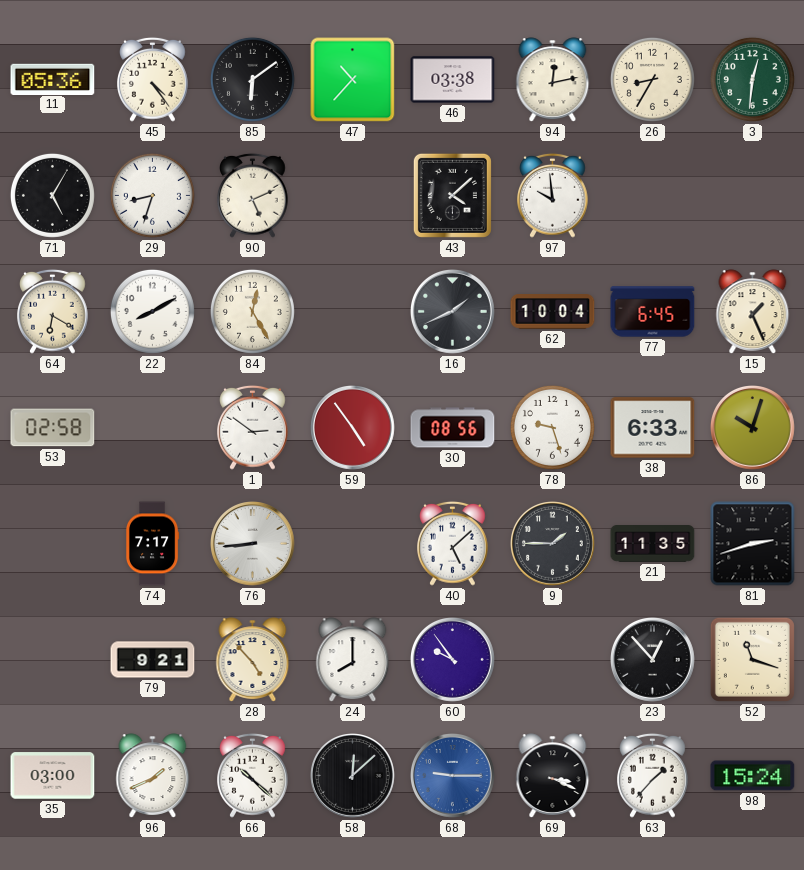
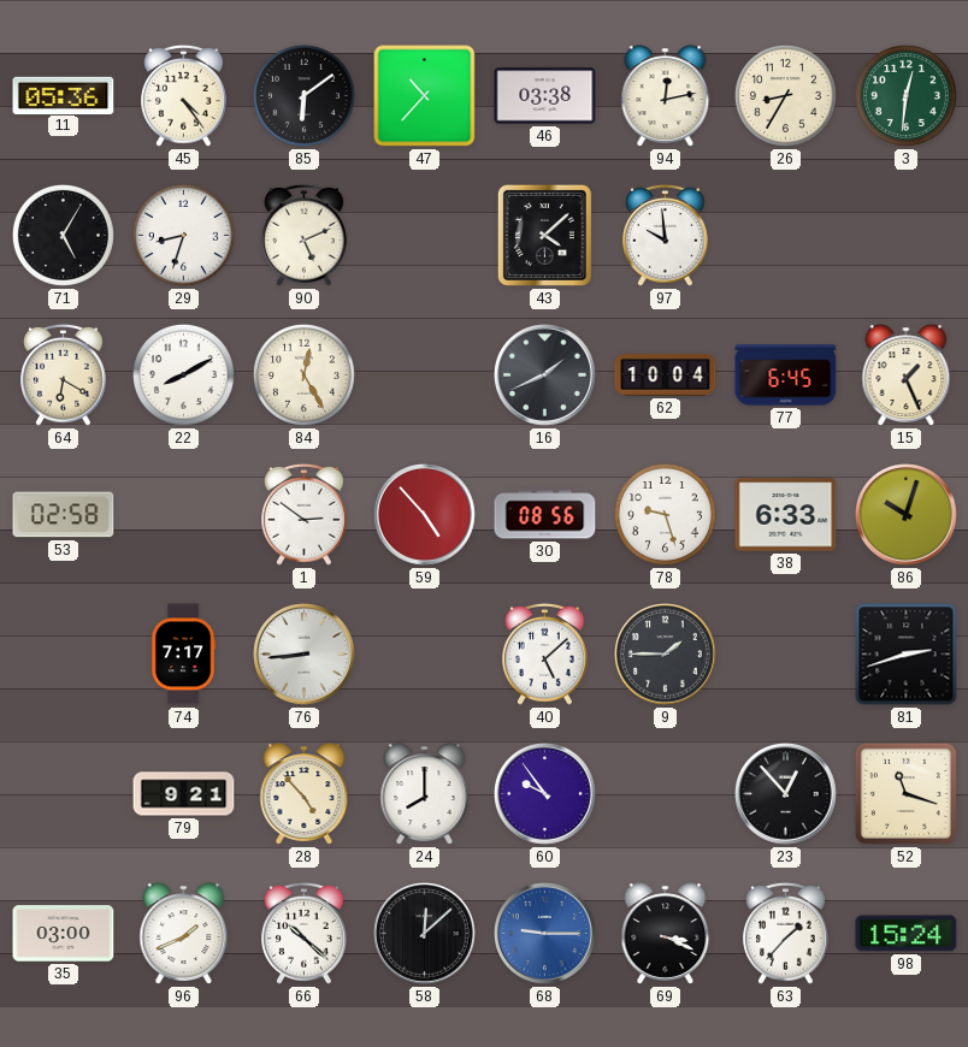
59: 4:54 -> 4:53 (425, 515)
21: 11:35 -> none (653, 544)
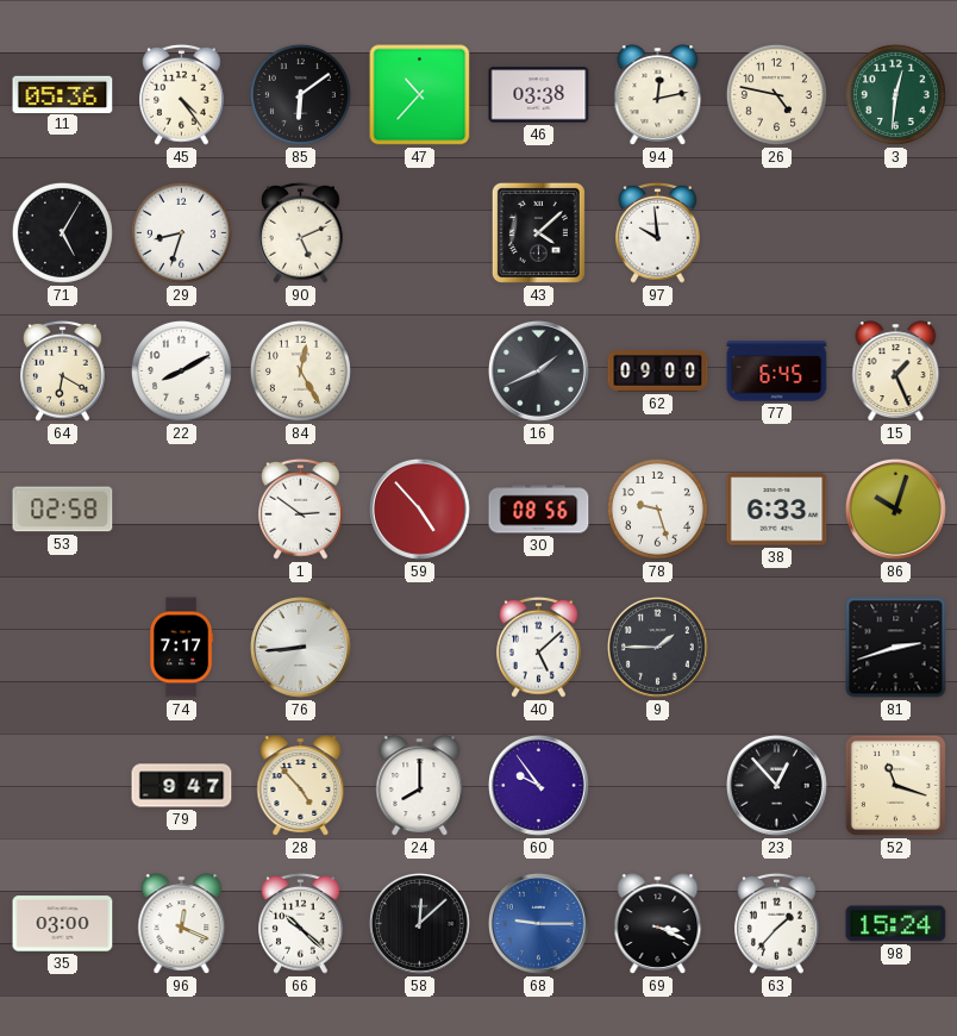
26: 8:35 -> 4:47 (776, 94)
62: 10:04 -> 09:00 (658, 372)
79: 9:21 -> 9:47 (182, 786)
96: 1:41 -> 12:19 (182, 924)
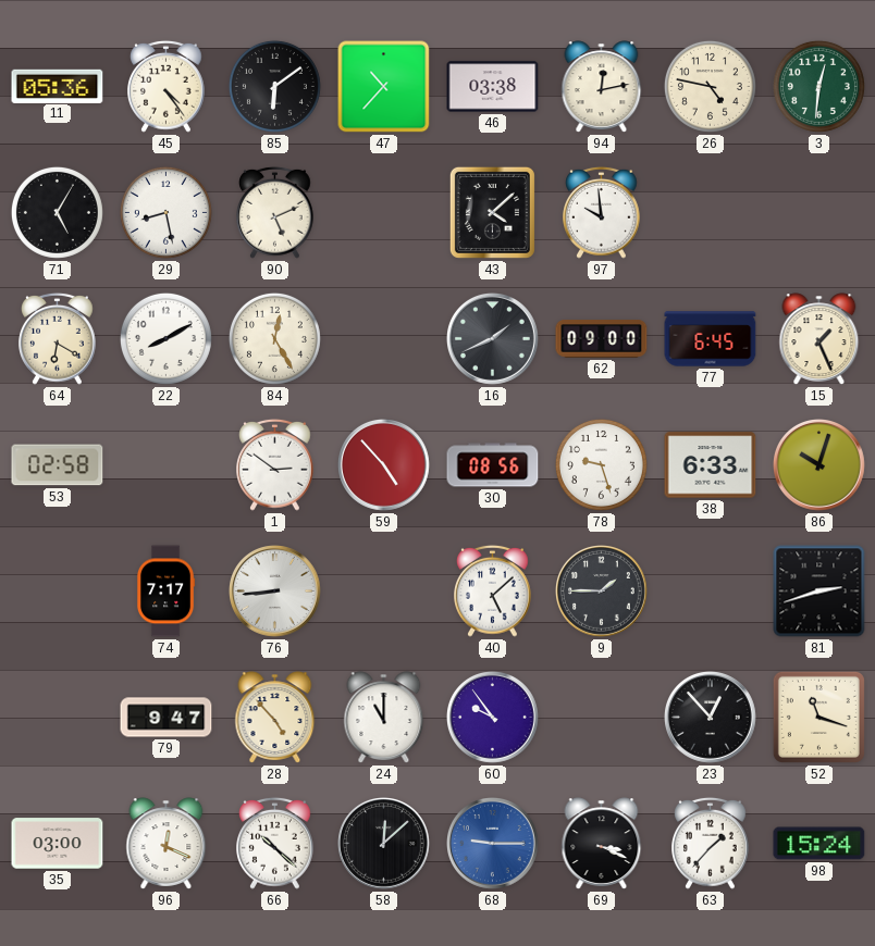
29: 8:33 -> 8:28 (165, 212)
24: 8:00 -> 11:00 (384, 718)
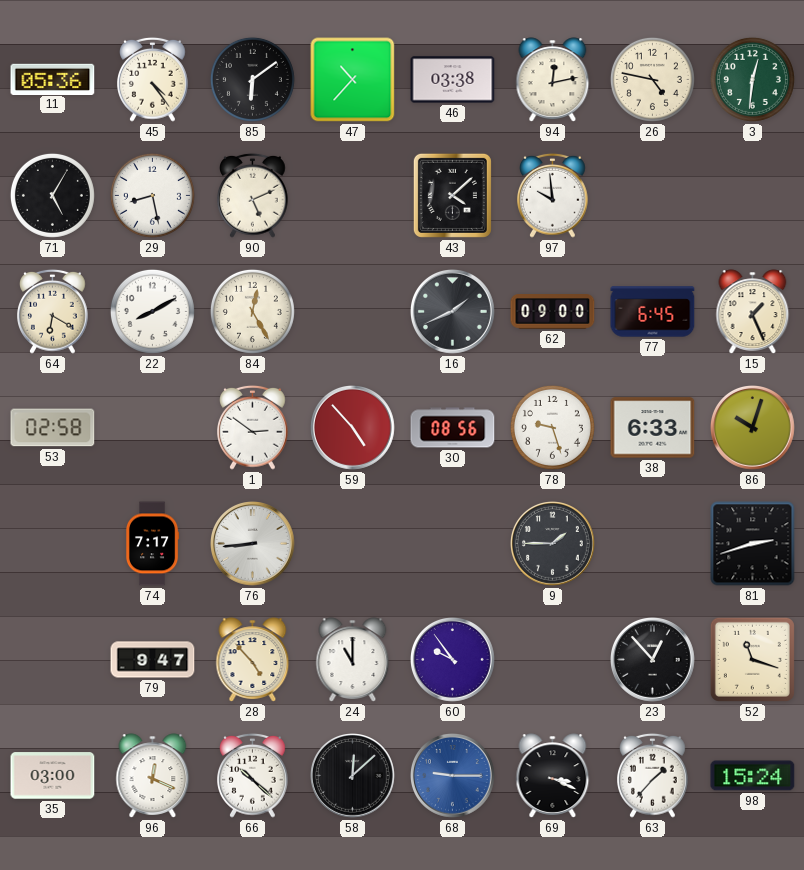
40: 5:08 -> none (493, 590)
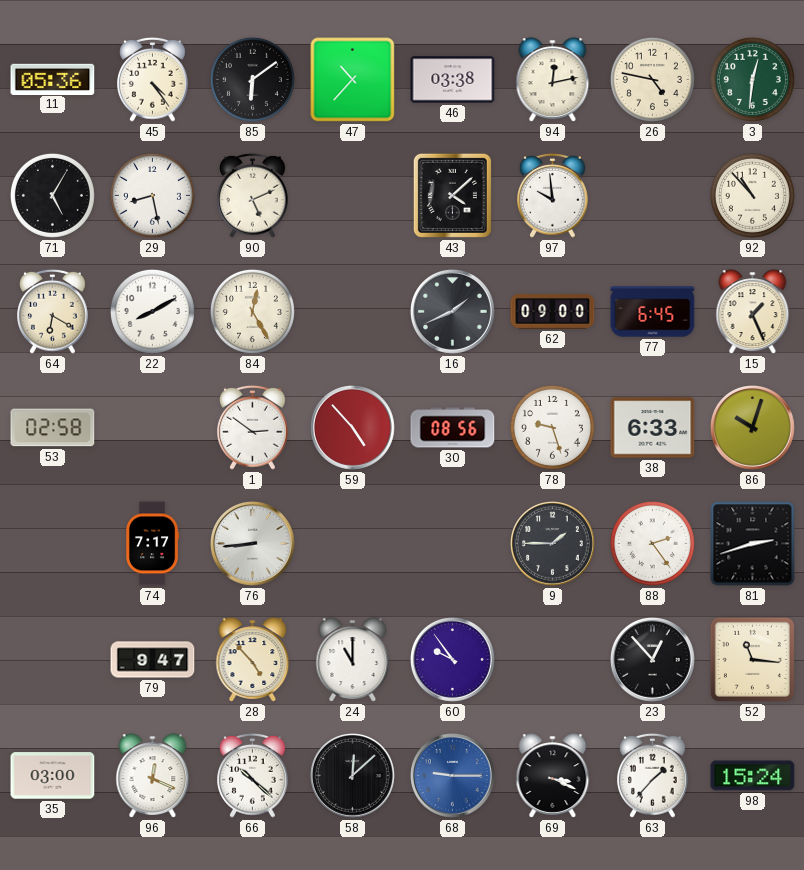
92: none -> 10:53 (752, 195)
88: none -> 2:24 (652, 543)
52: 11:18 -> 11:16 (752, 659)
